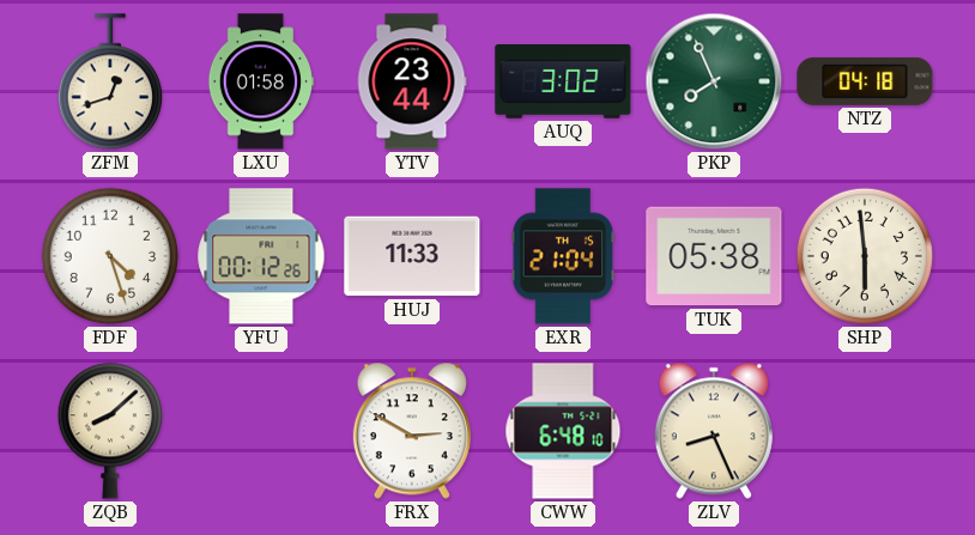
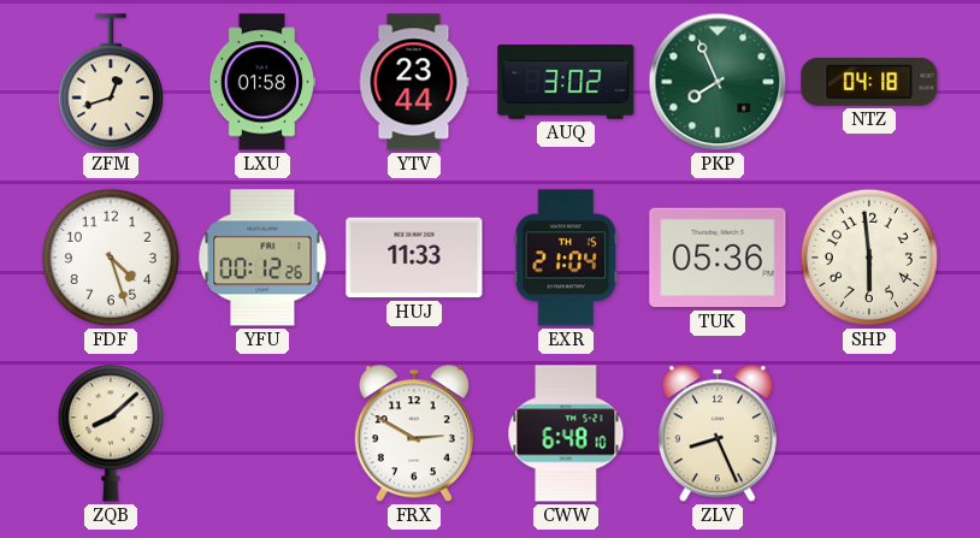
TUK: 05:38 -> 05:36 (718, 258)
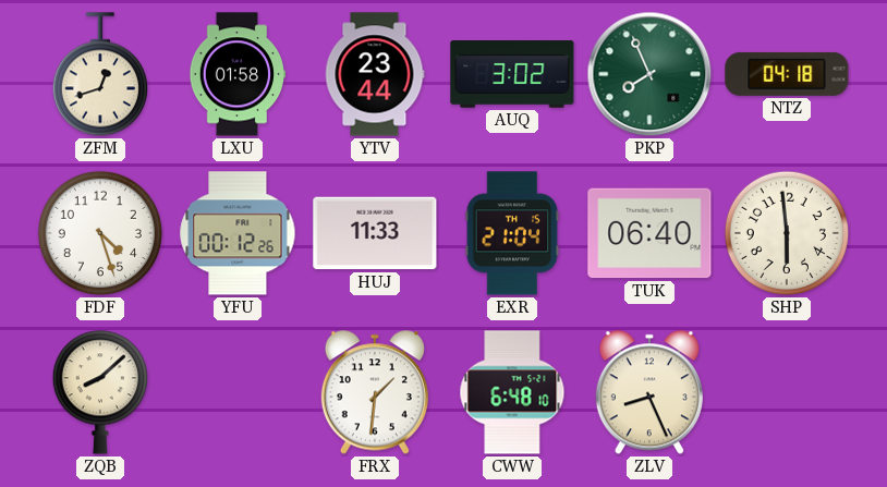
TUK: 05:36 -> 06:40 (649, 233)
FRX: 2:50 -> 1:31 (375, 392)
